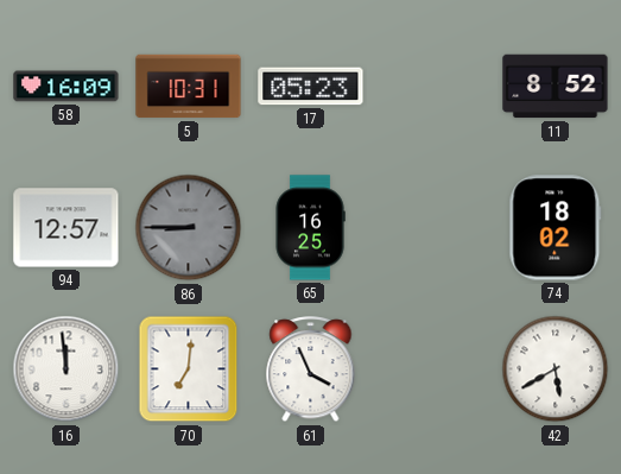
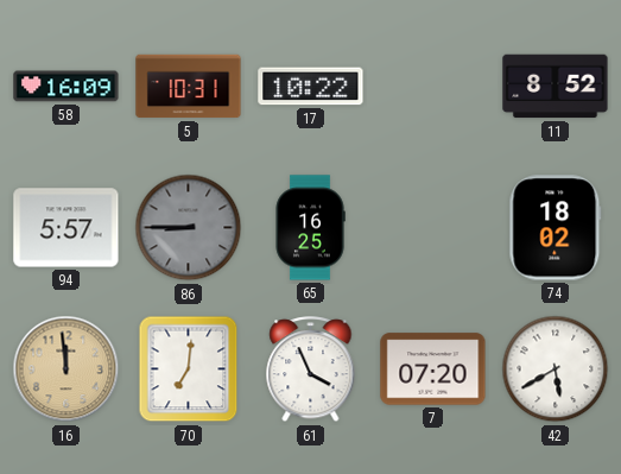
17: 05:23 -> 10:22 (311, 87)
94: 12:57 -> 5:57 (66, 228)
16 dial: white -> champagne (66, 369)
7: none -> 07:20 (433, 369)
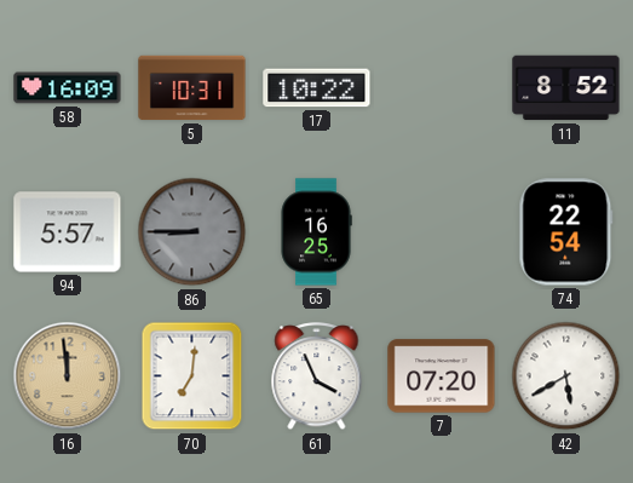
74: 18:02 -> 22:54 (566, 232)
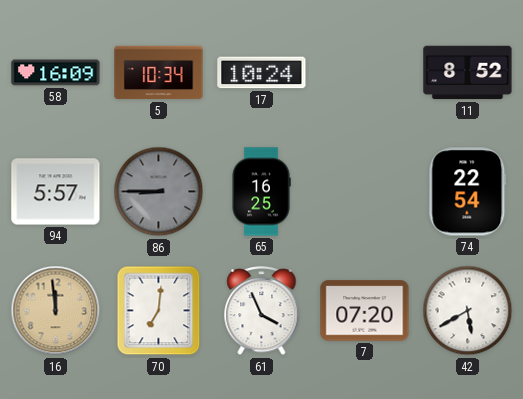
5: 10:31 -> 10:34 (159, 73)
17: 10:22 -> 10:24 (262, 73)
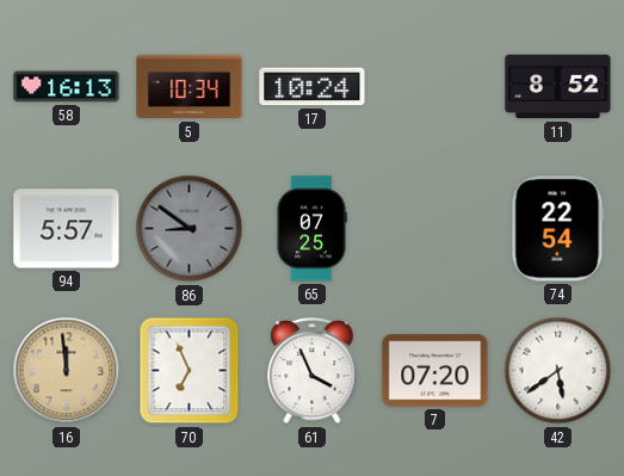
58: 16:09 -> 16:13 (67, 87)
86: 8:45 -> 8:51 (190, 229)
65: 16:25 -> 07:25 (311, 229)
70: 7:01 -> 6:56 (190, 371)
42: 5:40 -> 5:39 (558, 371)
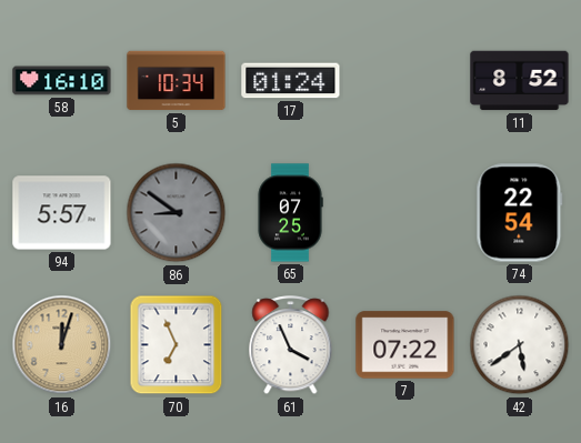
58: 16:13 -> 16:10 (62, 81)
17: 10:24 -> 01:24 (291, 81)
16: 11:59 -> 12:03 (62, 345)
7: 07:20 -> 07:22 (405, 345)
